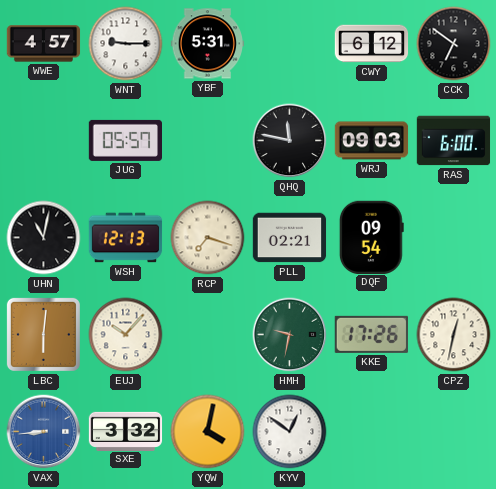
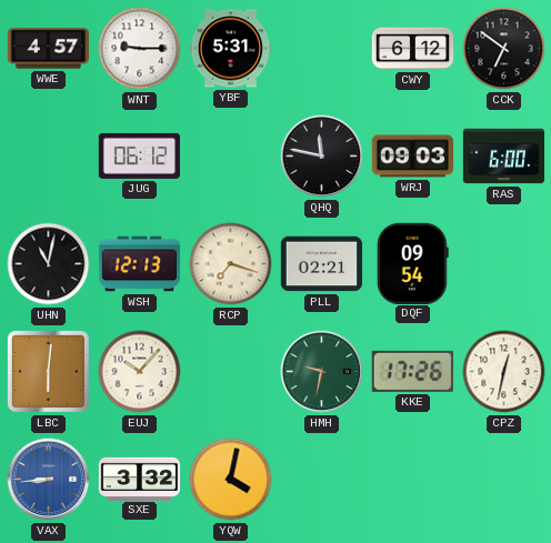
JUG: 05:57 -> 06:12 (139, 155)
KYV: 12:51 -> none (290, 432)
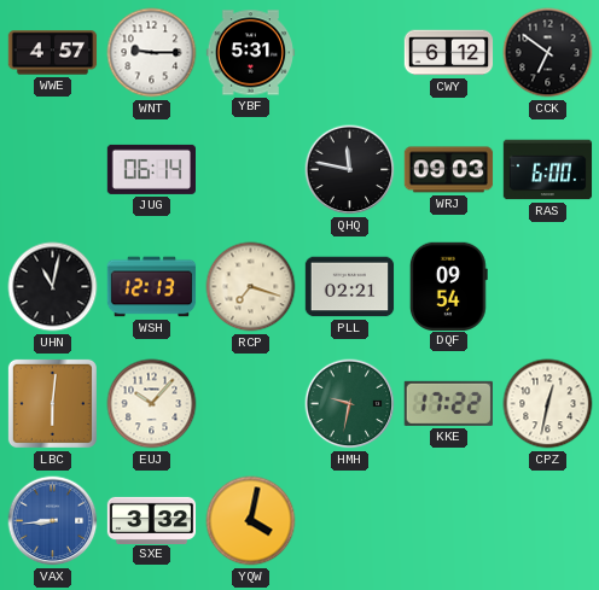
JUG: 06:12 -> 06:14 (151, 169)
KKE: 17:26 -> 17:22 (448, 403)
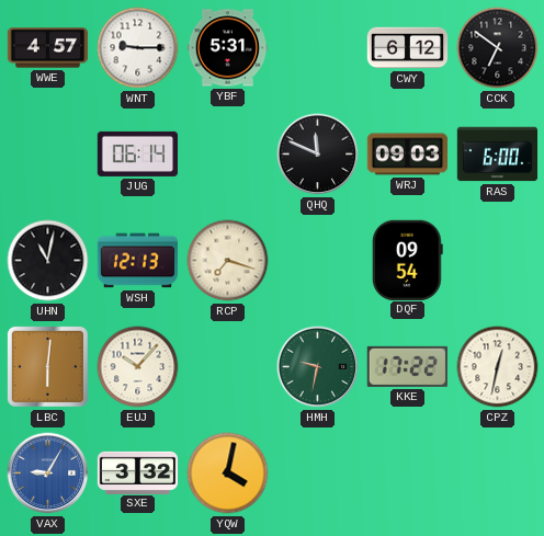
QHQ: 11:47 -> 11:49 (318, 155)
PLL: 02:21 -> none (350, 287)
VAX: 8:44 -> 9:05 (48, 474)
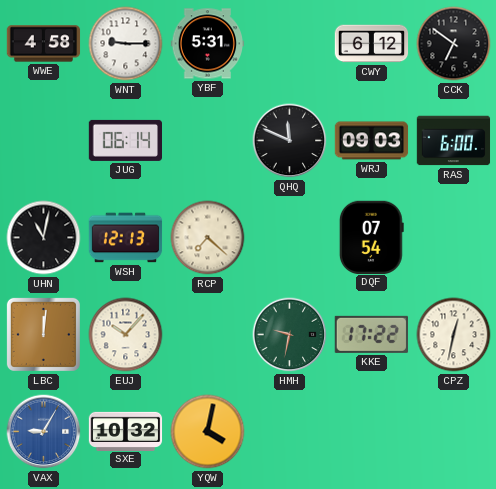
WWE: 4:57 -> 4:58 (44, 44)
RCP: 7:18 -> 7:22 (208, 238)
DQF: 09:54 -> 07:54 (371, 237)
LBC: 6:01 -> 12:01 (43, 334)
SXE: 3:32 -> 10:32 (126, 431)
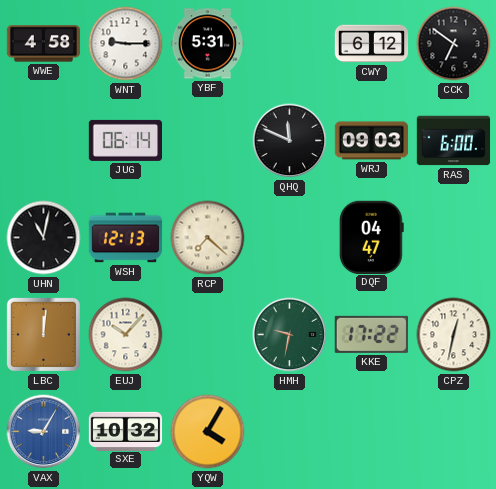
DQF: 07:54 -> 04:47 (371, 237)
YQW: 4:02 -> 4:05 (208, 432)
